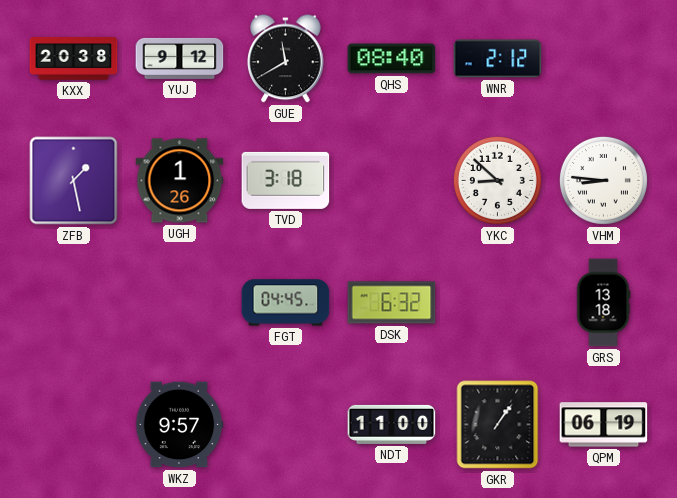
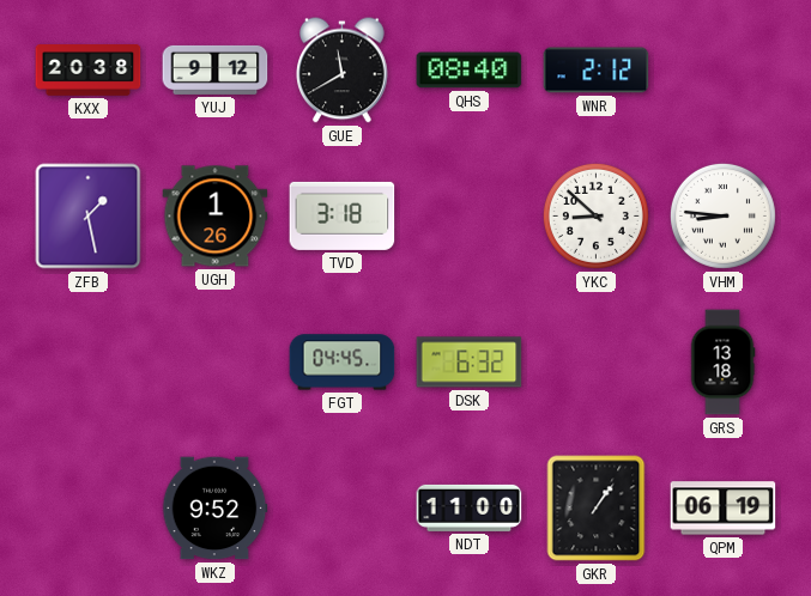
WKZ: 9:57 -> 9:52 (214, 509)
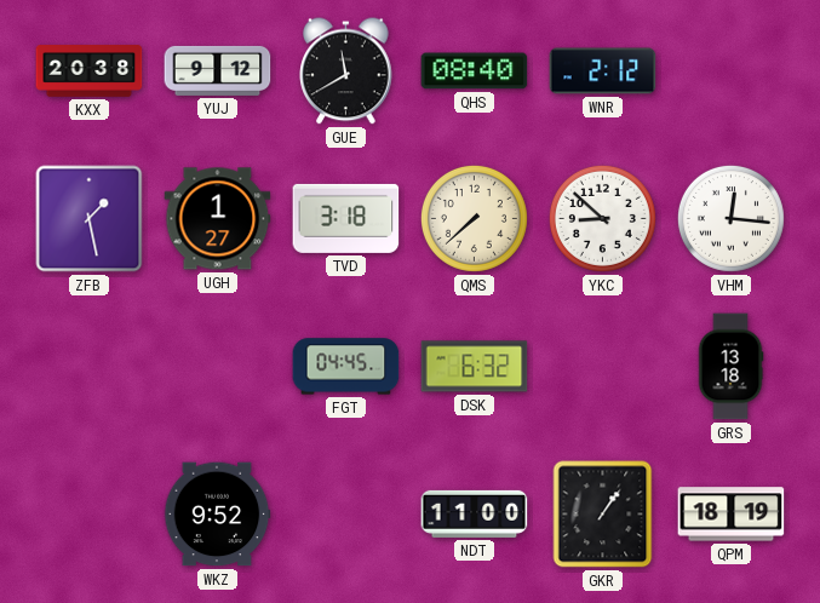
UGH: 1:26 -> 1:27 (218, 219)
QMS: none -> 7:38 (474, 218)
VHM: 8:46 -> 12:16 (730, 218)
QPM: 06:19 -> 18:19 (732, 515)
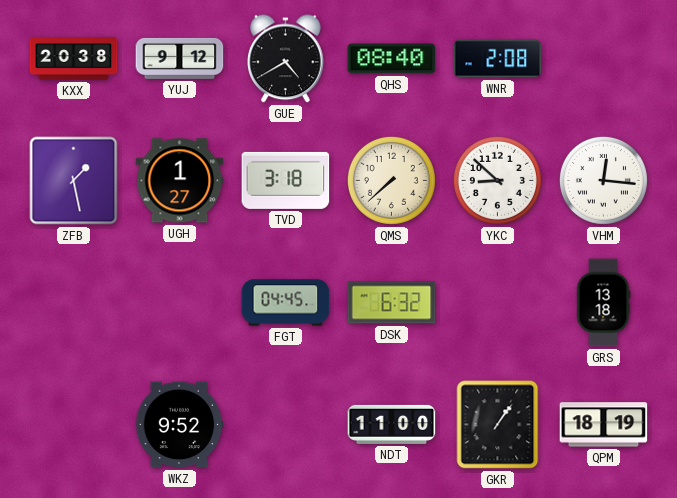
GUE: 11:40 -> 4:40 (286, 59)
WNR: 2:12 -> 2:08 (498, 59)
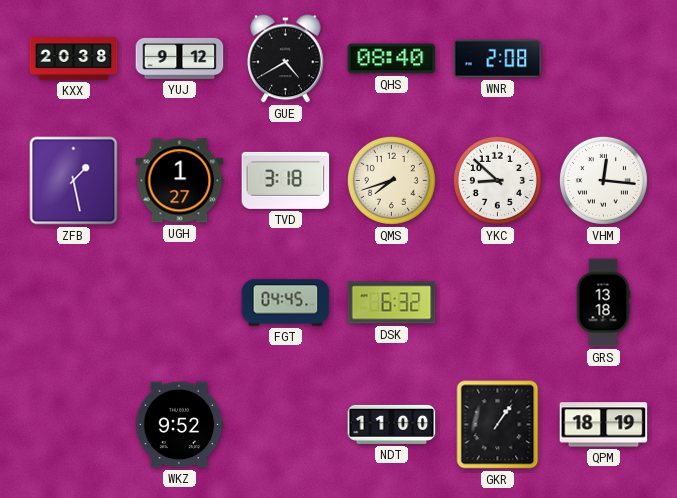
QMS: 7:38 -> 7:42 (391, 180)
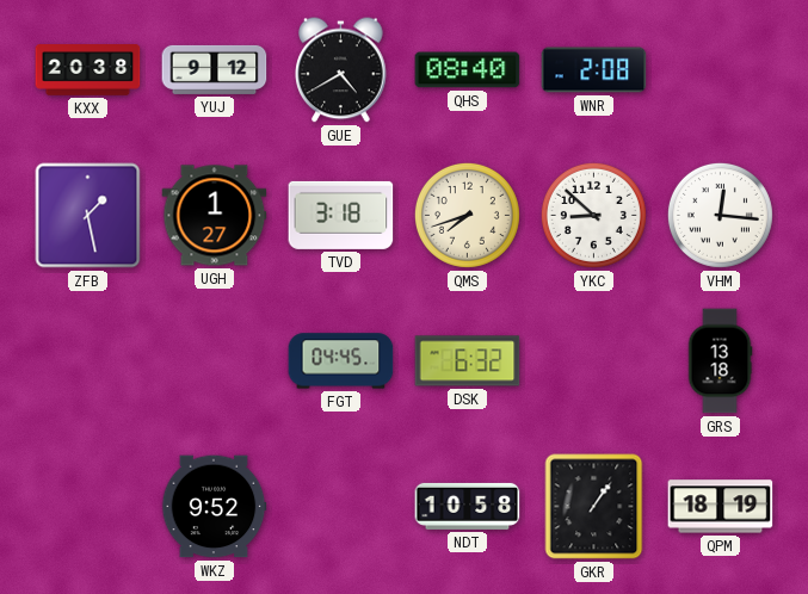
NDT: 11:00 -> 10:58 (468, 506)
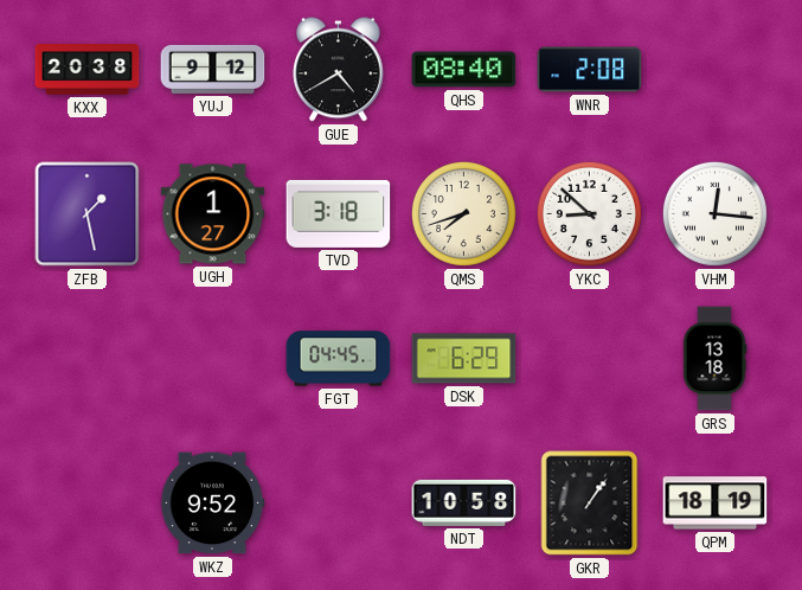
DSK: 6:32 -> 6:29 (464, 359)
